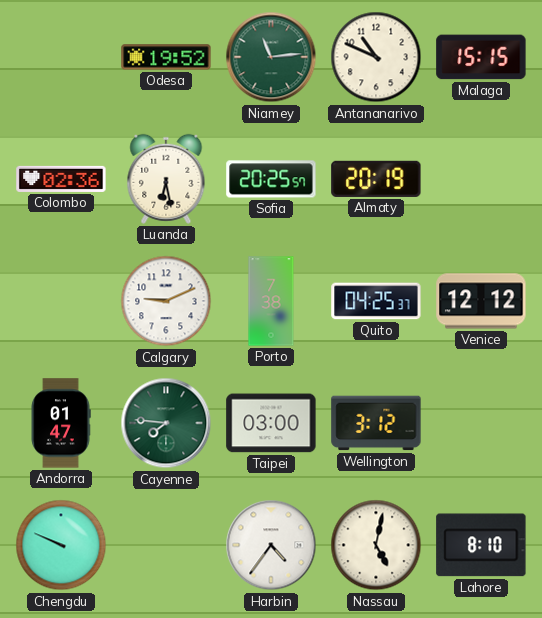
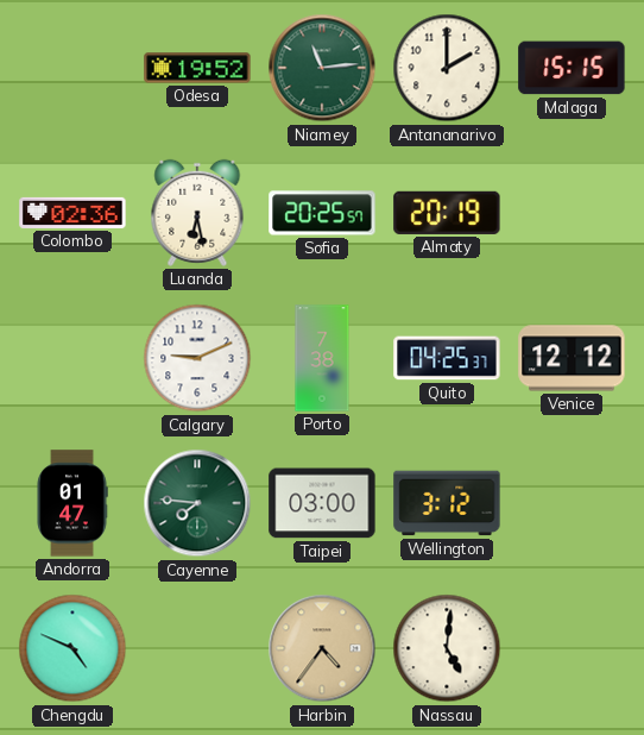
Antananarivo: 10:49 -> 2:00 (447, 68)
Chengdu: 9:49 -> 4:49 (72, 648)
Harbin dial: white -> champagne (322, 648)
Nassau: 5:02 -> 5:01 (447, 648)
Lahore: 8:10 -> none (481, 545)
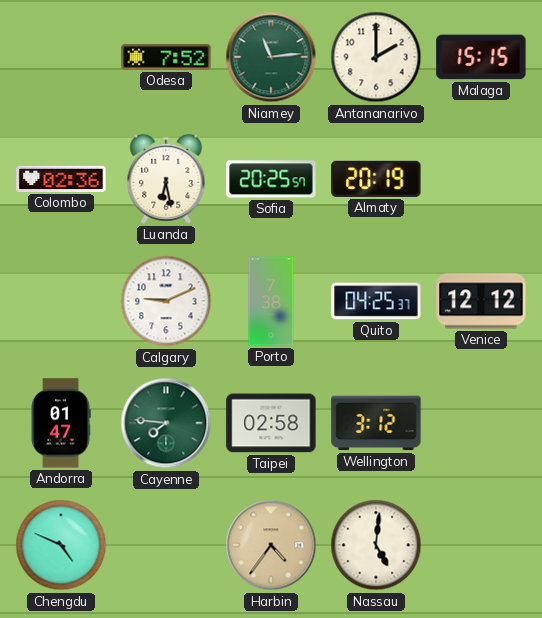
Odesa: 19:52 -> 7:52 (166, 57)
Taipei: 03:00 -> 02:58 (271, 423)
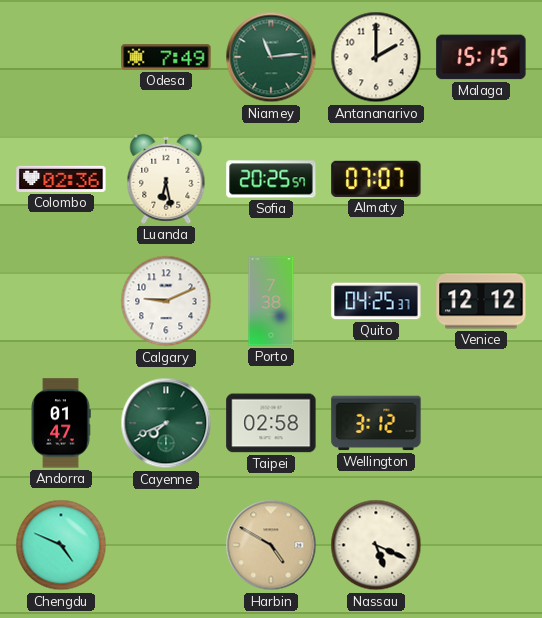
Odesa: 7:52 -> 7:49 (166, 57)
Almaty: 20:19 -> 07:07 (376, 179)
Cayenne: 7:46 -> 7:41 (166, 423)
Harbin: 4:36 -> 4:50 (271, 545)
Nassau: 5:01 -> 5:19 (376, 545)
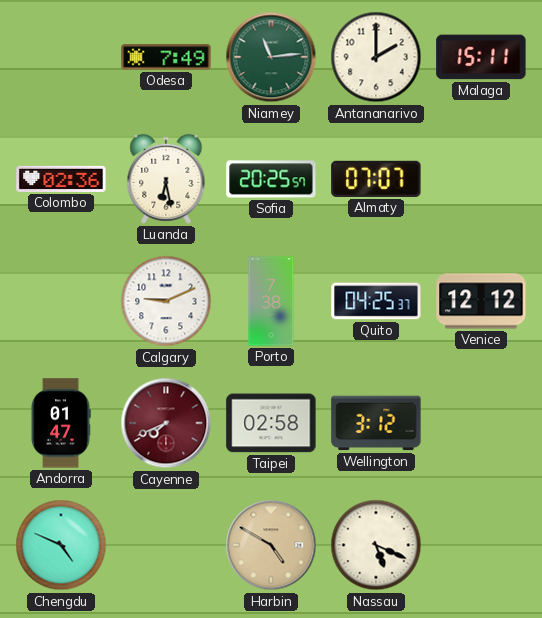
Malaga: 15:15 -> 15:11 (481, 57)
Cayenne dial: green -> burgundy (166, 423)
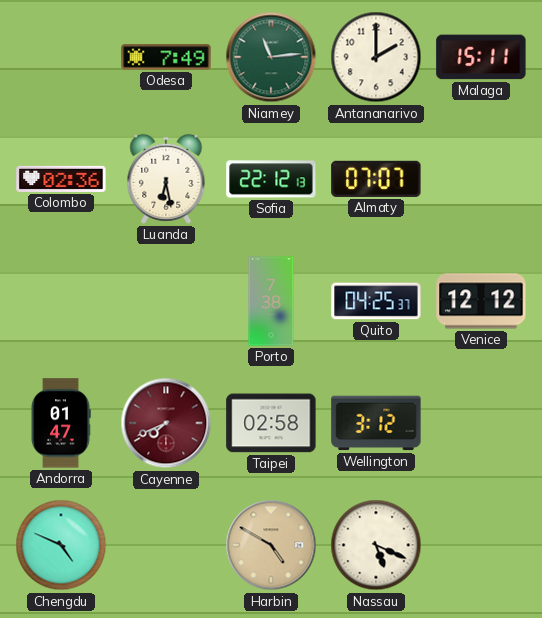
Sofia: 20:25 -> 22:12 (271, 179)
Calgary: 9:11 -> none (166, 301)
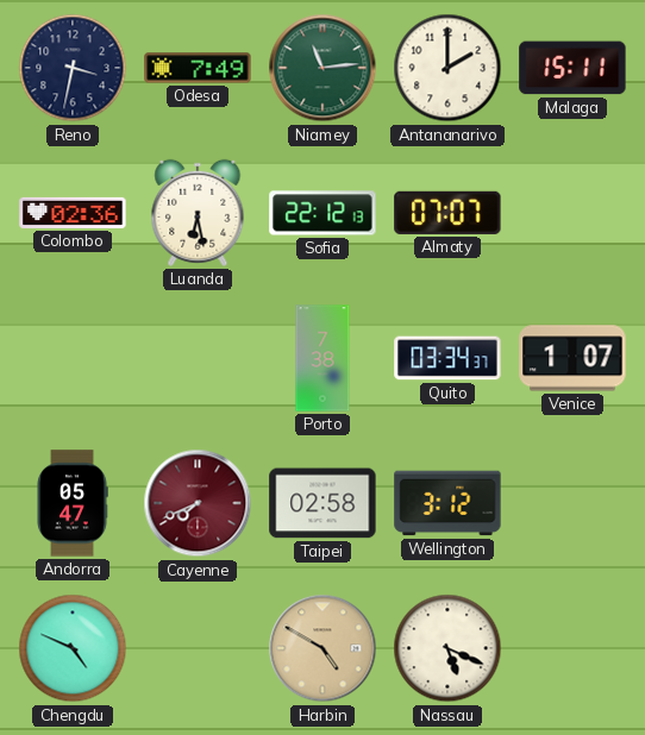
Reno: none -> 3:32 (73, 68)
Quito: 04:25 -> 03:34 (447, 358)
Venice: 12:12 -> 1:07 (572, 358)
Andorra: 01:47 -> 05:47 (73, 503)
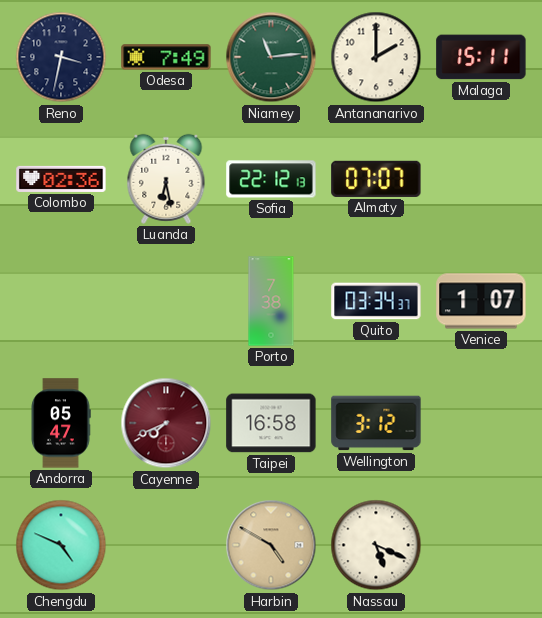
Taipei: 02:58 -> 16:58 (271, 423)
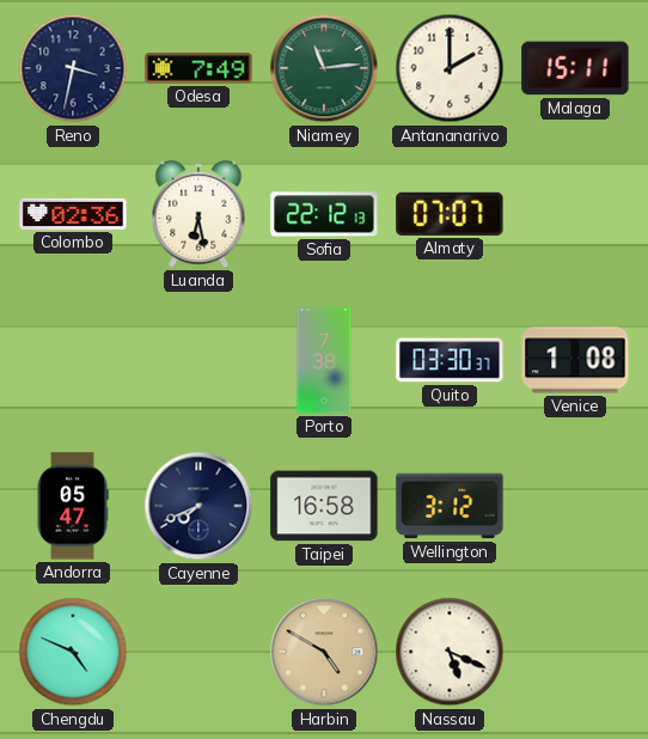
Quito: 03:34 -> 03:30 (450, 360)
Venice: 1:07 -> 1:08 (575, 360)
Cayenne dial: burgundy -> navy (198, 506)
